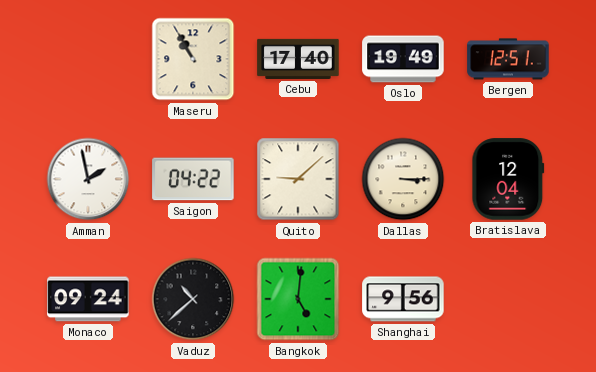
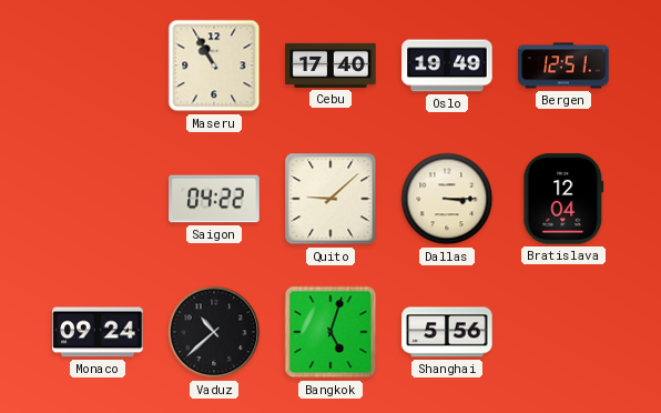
Amman: 1:58 -> none (88, 179)
Bangkok: 5:01 -> 5:03 (330, 332)
Shanghai: 9:56 -> 5:56 (447, 332)
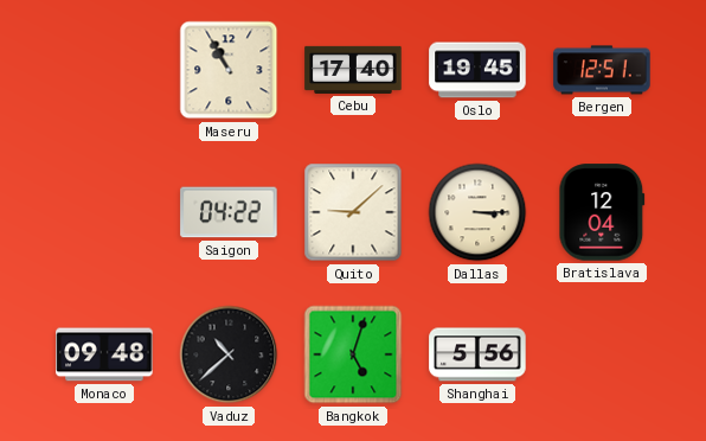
Oslo: 19:49 -> 19:45 (477, 70)
Monaco: 09:24 -> 09:48 (104, 354)
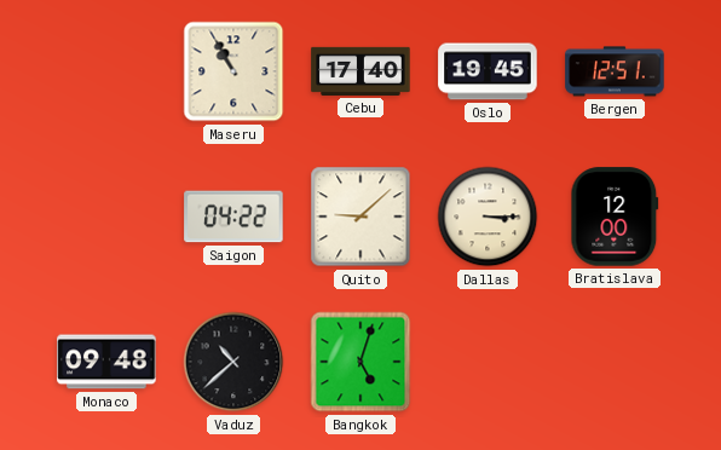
Bratislava: 12:04 -> 12:00 (615, 217)
Shanghai: 5:56 -> none (477, 354)
